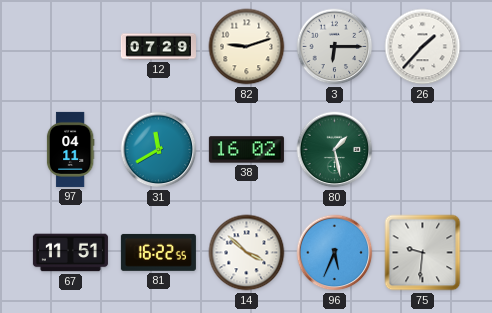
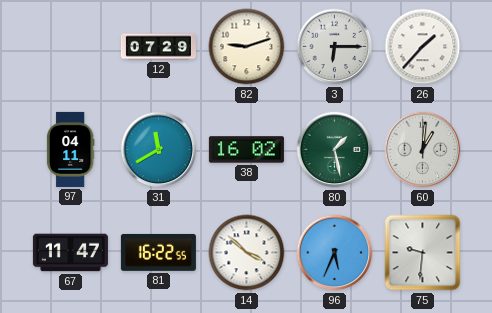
60: none -> 1:01 (423, 150)
67: 11:51 -> 11:47 (70, 253)
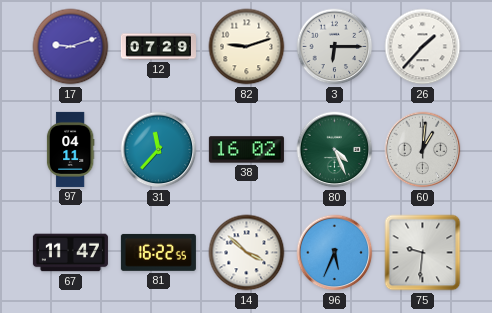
17: none -> 9:12 (71, 47)
31: 11:40 -> 11:37 (159, 150)
80: 1:28 -> 4:26 (335, 150)
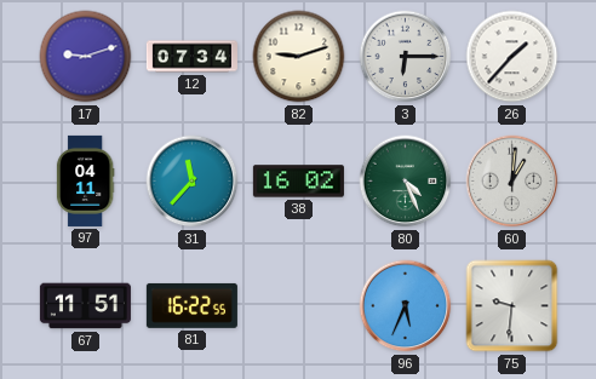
12: 07:29 -> 07:34 (191, 57)
67: 11:47 -> 11:51 (85, 306)
14: 3:52 -> none (247, 253)
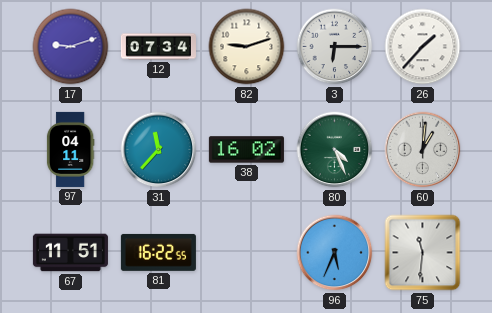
75: 9:31 -> 11:31 (423, 253)
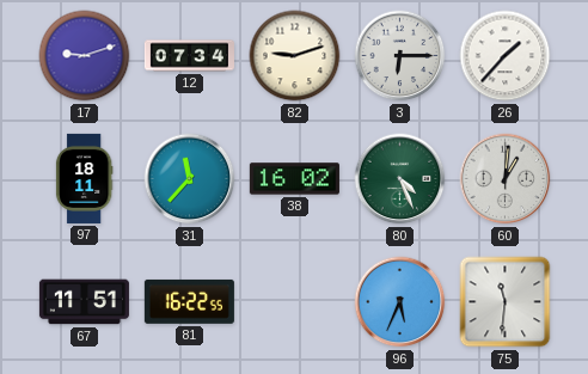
97: 04:11 -> 18:11 (84, 178)
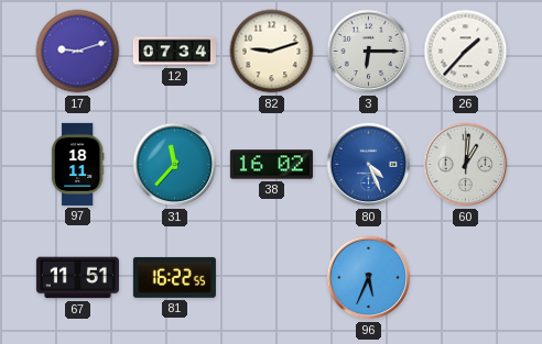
80 dial: green -> blue (369, 165)
75: 11:31 -> none (506, 302)
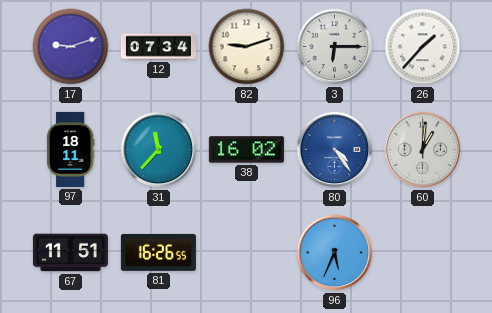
80: 4:26 -> 4:24 (335, 150)
81: 16:22 -> 16:26 (158, 252)
